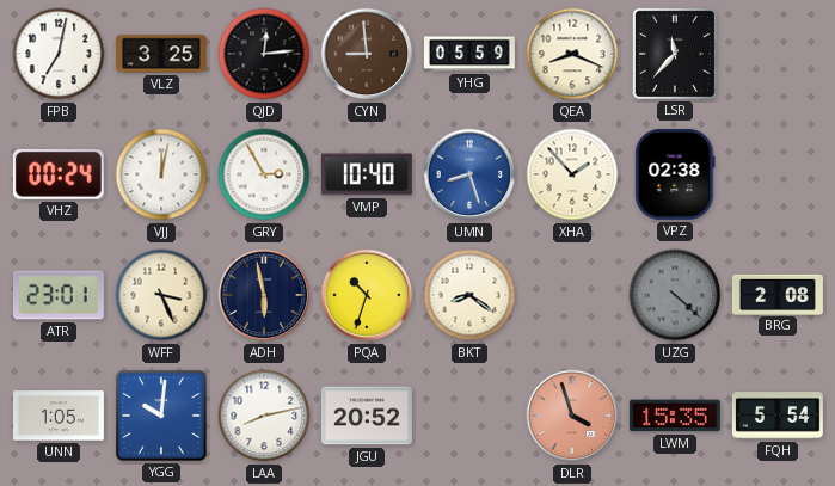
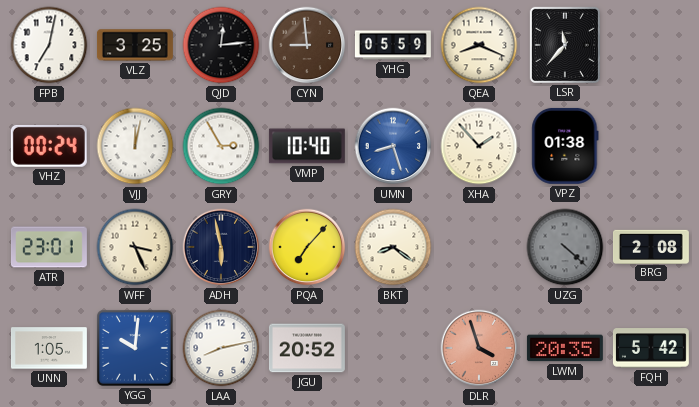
VPZ: 02:38 -> 01:38 (565, 146)
PQA: 10:33 -> 7:07 (307, 247)
LWM: 15:35 -> 20:35 (565, 348)
FQH: 5:54 -> 5:42 (651, 348)
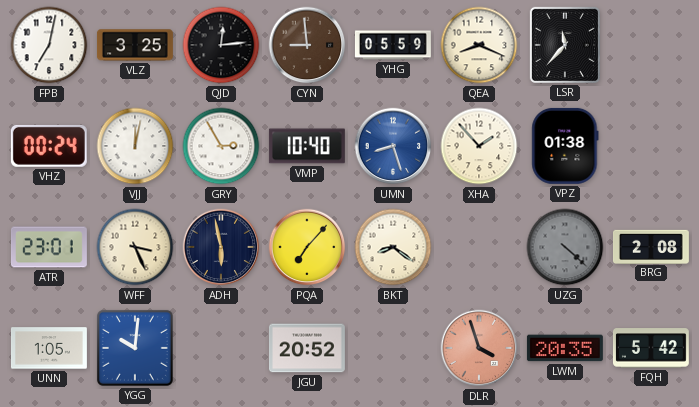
LAA: 8:13 -> none (221, 348)
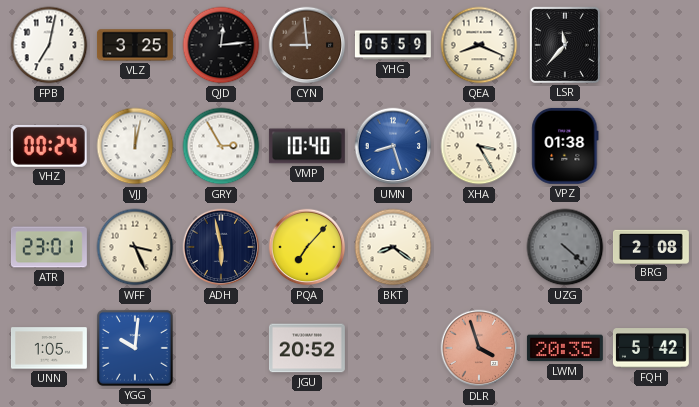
XHA: 1:53 -> 3:25 (479, 146)
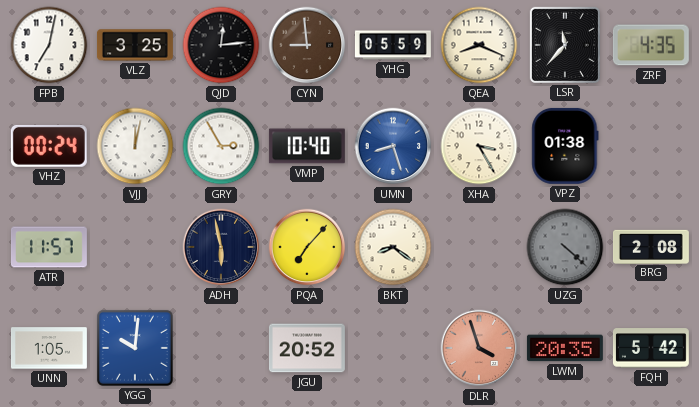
ZRF: none -> 4:35 (651, 45)
ATR: 23:01 -> 11:57 (49, 247)
WFF: 3:26 -> none (135, 247)
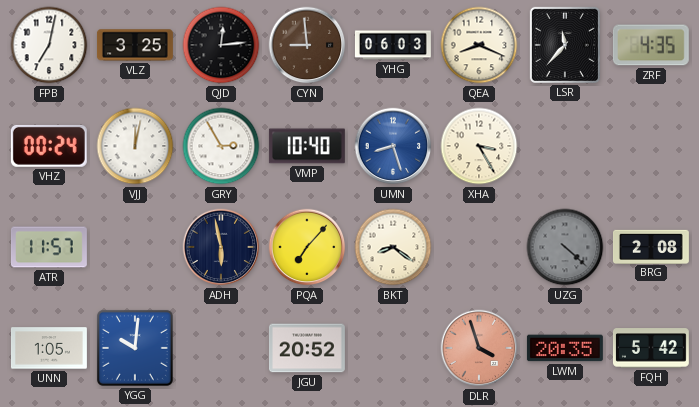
YHG: 05:59 -> 06:03 (393, 45)
VPZ: 01:38 -> none (565, 146)
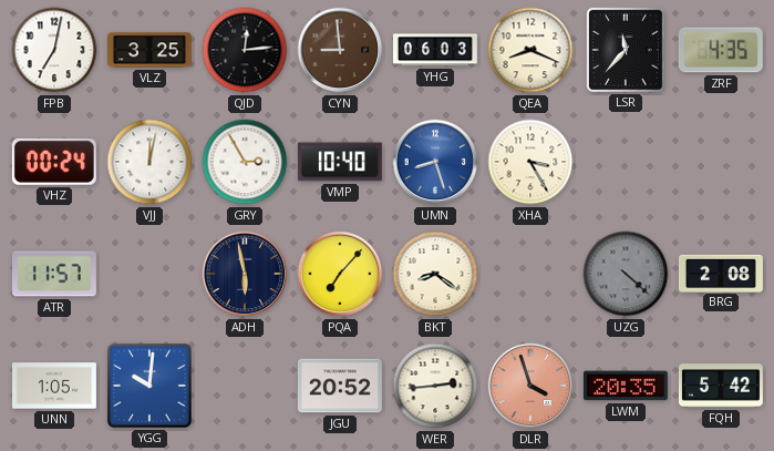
WER: none -> 2:44 (435, 386)
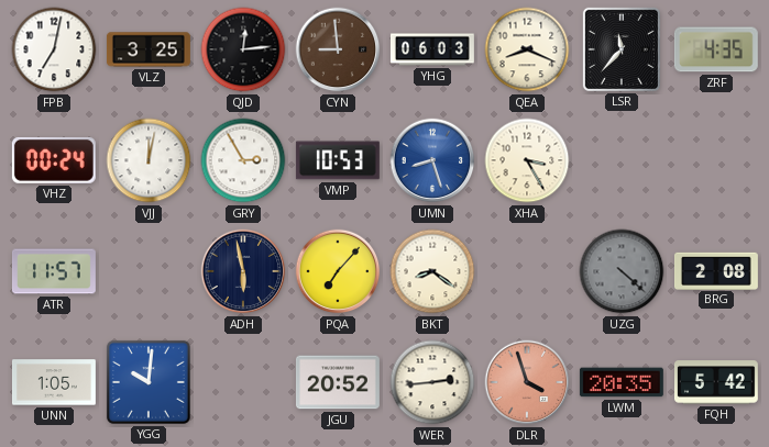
VMP: 10:40 -> 10:53 (338, 160)
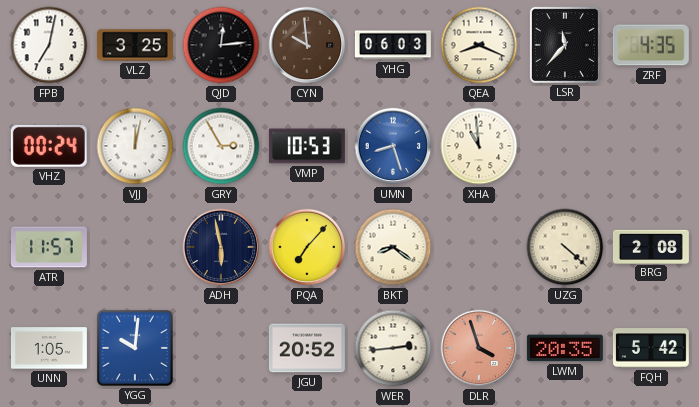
CYN: 8:59 -> 9:59 (307, 45)
XHA: 3:25 -> 10:59 (479, 146)
UZG dial: grey -> cream (565, 247)
